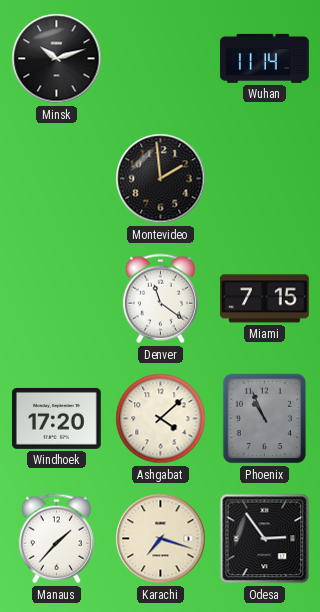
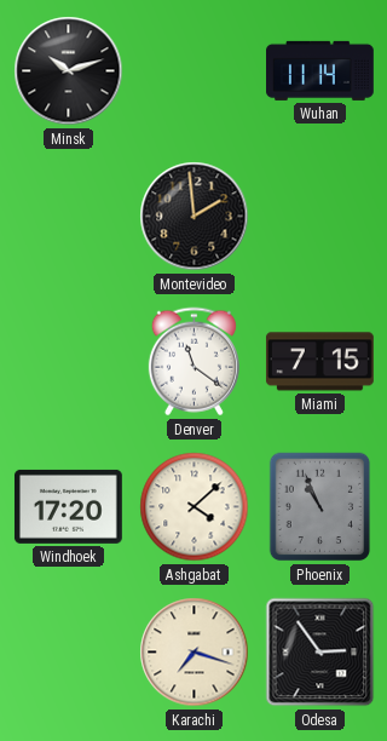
Manaus: 1:37 -> none (56, 539)
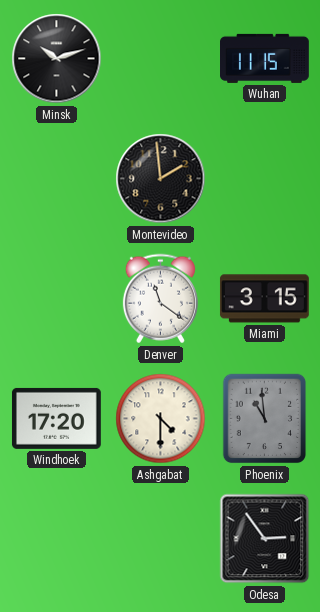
Wuhan: 11:14 -> 11:15 (265, 58)
Miami: 7:15 -> 3:15 (264, 299)
Ashgabat: 4:08 -> 4:30 (161, 419)
Phoenix: 10:56 -> 10:59 (265, 419)
Karachi: 7:18 -> none (195, 653)
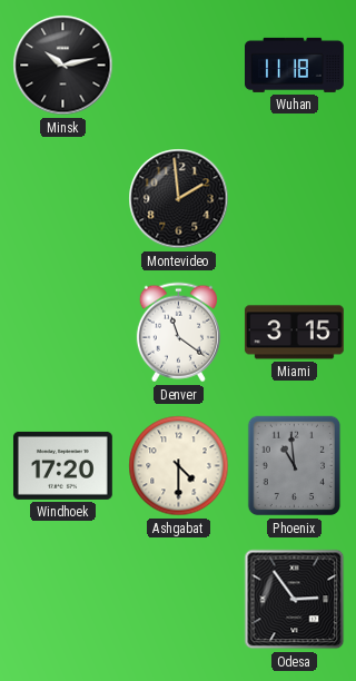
Minsk: 10:12 -> 10:13 (63, 66)
Wuhan: 11:15 -> 11:18 (295, 65)
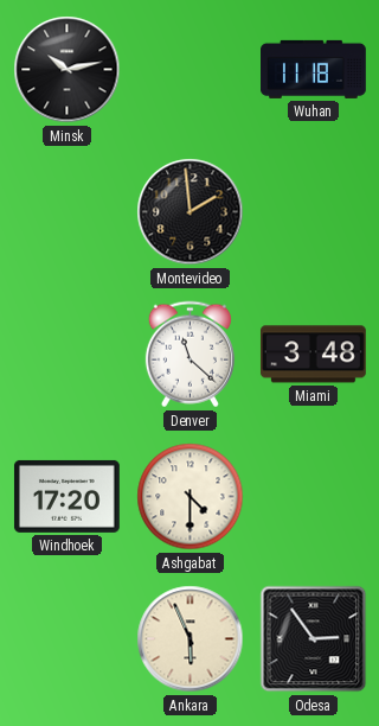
Denver: 11:21 -> 11:22 (189, 355)
Miami: 3:15 -> 3:48 (313, 355)
Phoenix: 10:59 -> none (295, 466)
Ankara: none -> 5:56 (191, 639)
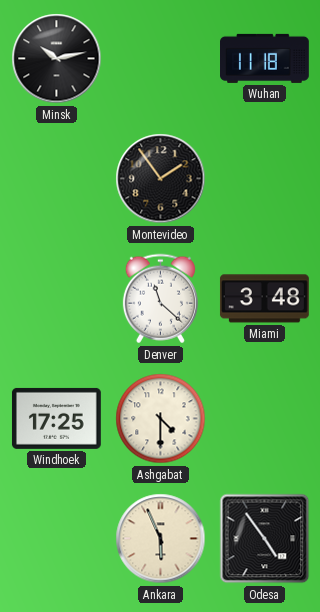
Montevideo: 1:59 -> 1:54 (161, 179)
Windhoek: 17:20 -> 17:25 (56, 418)
Odesa: 2:54 -> 4:54 (265, 539)
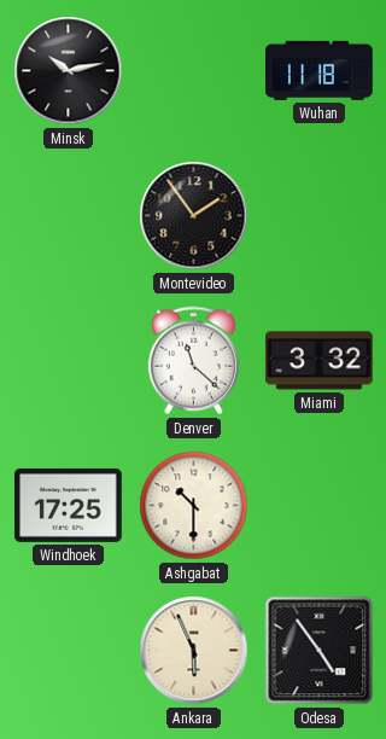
Miami: 3:48 -> 3:32 (318, 361)
Ashgabat: 4:30 -> 10:30 (194, 506)
